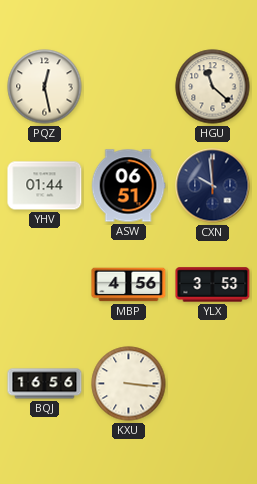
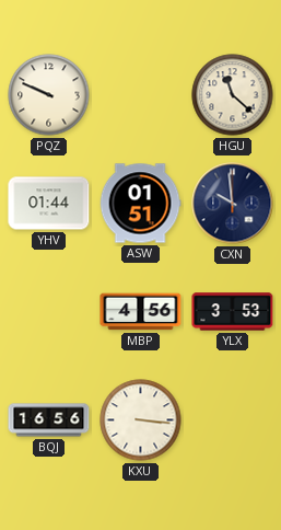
PQZ: 12:28 -> 9:49 (49, 95)
ASW: 06:51 -> 01:51 (140, 204)
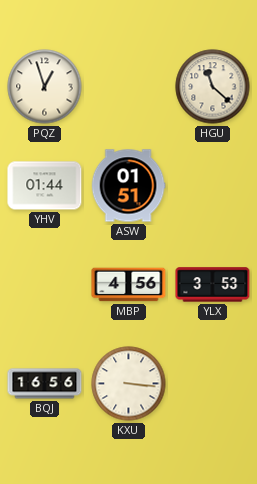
PQZ: 9:49 -> 12:57 (45, 87)
CXN: 9:59 -> none (233, 204)
